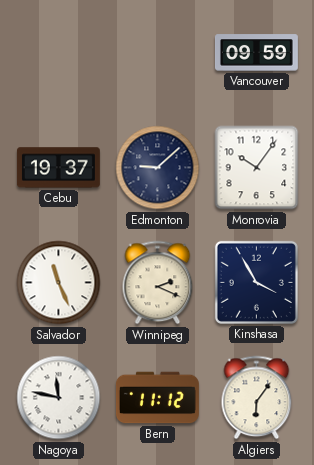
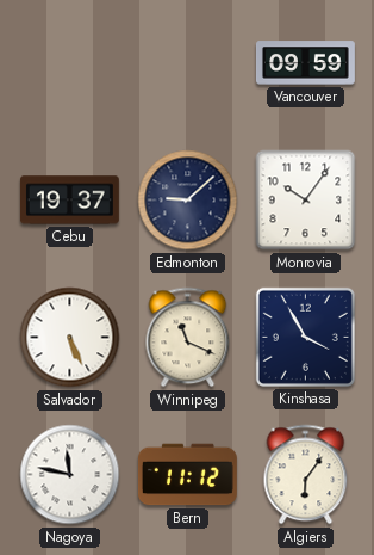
Salvador: 11:26 -> 5:26 (70, 338)
Winnipeg: 2:19 -> 11:19 (188, 338)
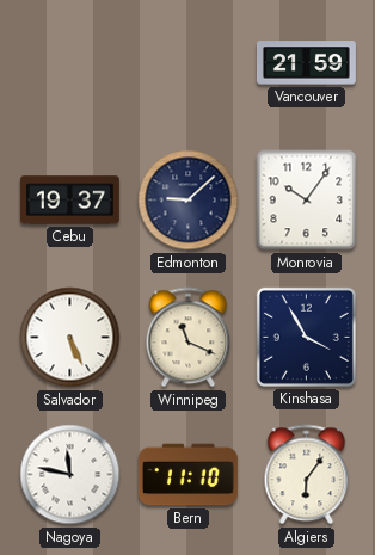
Vancouver: 09:59 -> 21:59 (306, 63)
Bern: 11:12 -> 11:10 (187, 475)
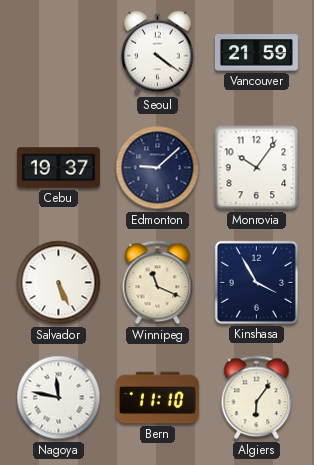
Seoul: none -> 4:21 (158, 53)
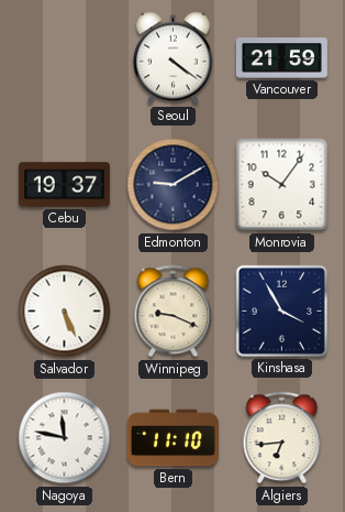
Edmonton: 9:08 -> 9:10 (174, 185)
Winnipeg: 11:19 -> 9:19 (174, 312)
Algiers: 6:06 -> 6:44 (282, 438)
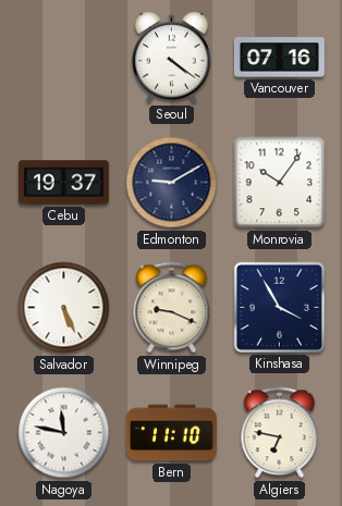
Vancouver: 21:59 -> 07:16 (279, 58)
Algiers: 6:44 -> 6:47 (280, 433)
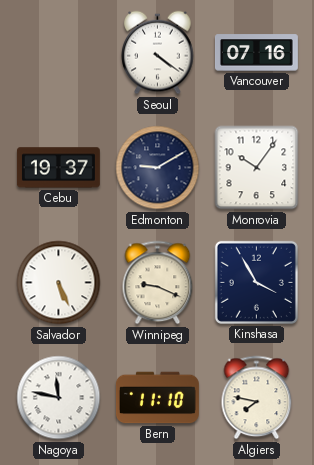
Algiers: 6:47 -> 7:47 (257, 398)
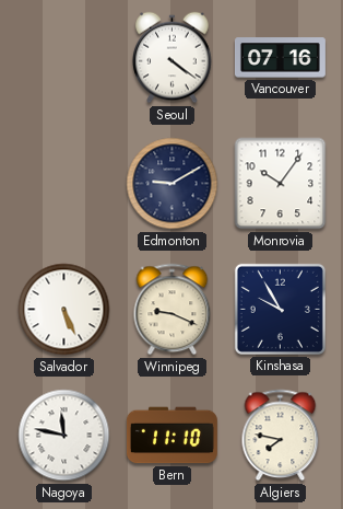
Cebu: 19:37 -> none (58, 168)
Kinshasa: 3:55 -> 9:55 (280, 309)
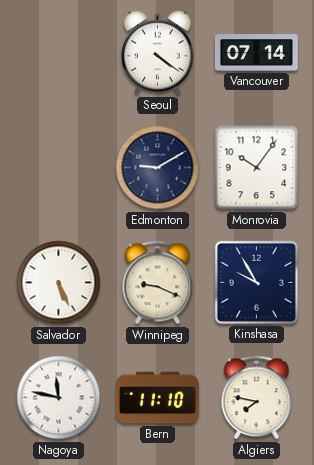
Vancouver: 07:16 -> 07:14 (256, 53)
